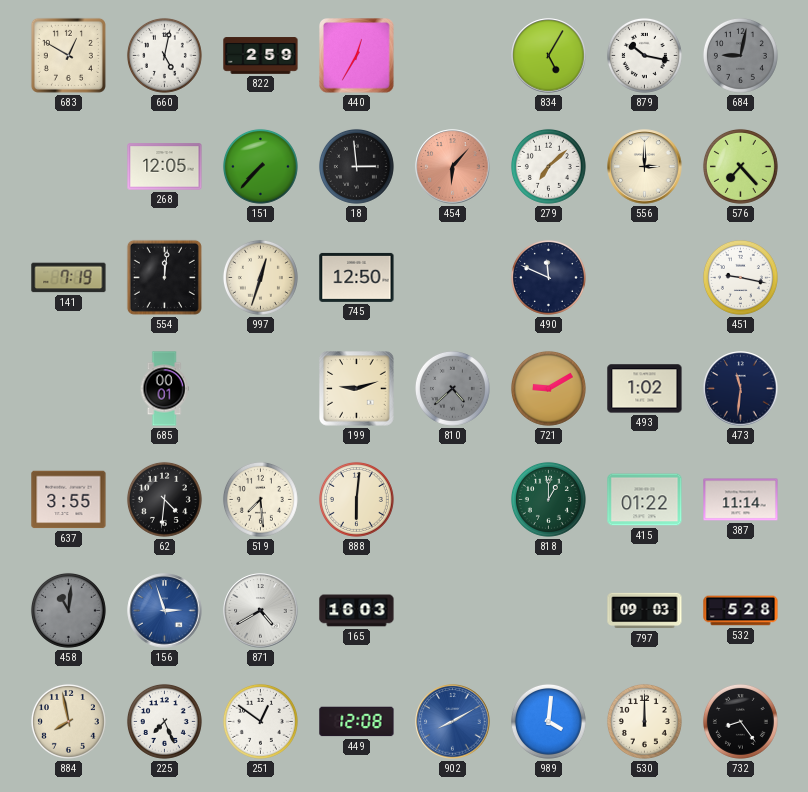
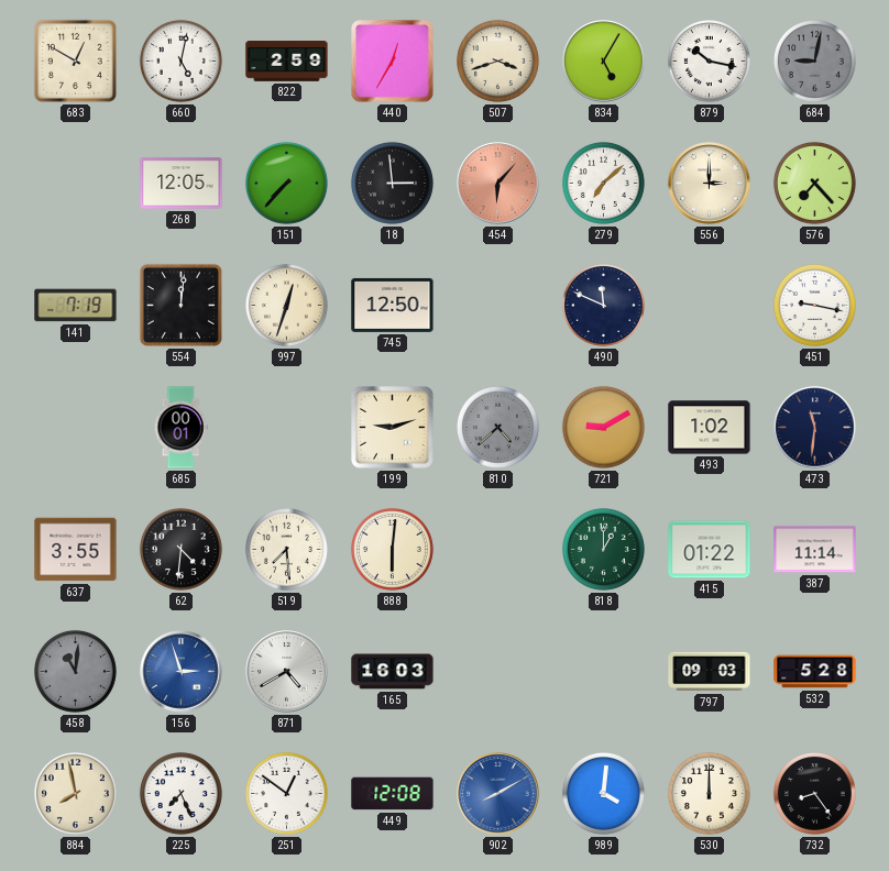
507: none -> 3:42 (497, 60)
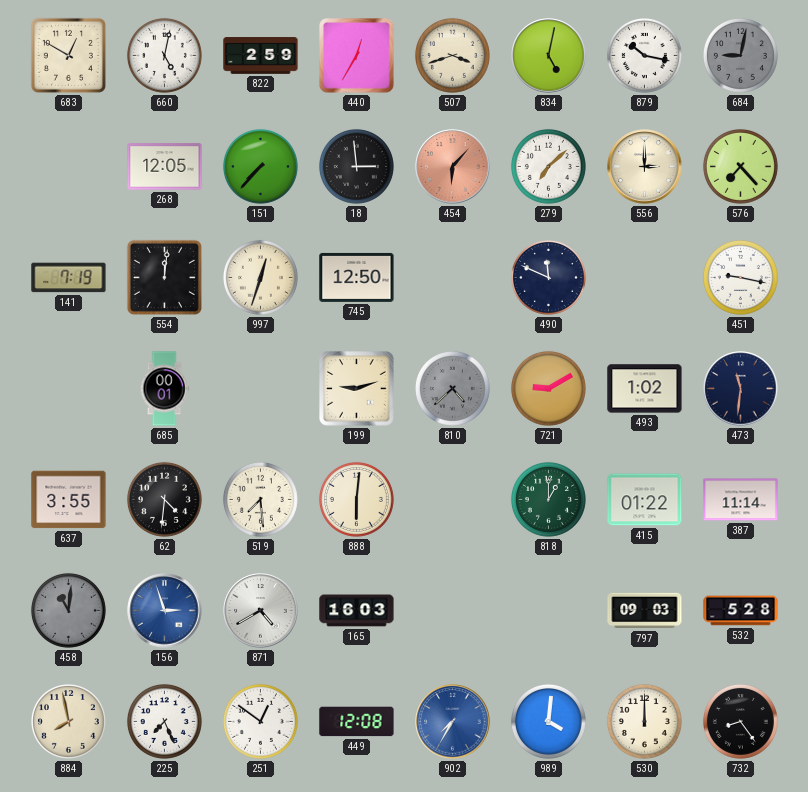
834: 5:05 -> 5:02 (549, 56)
902: 8:10 -> 7:35 (453, 722)
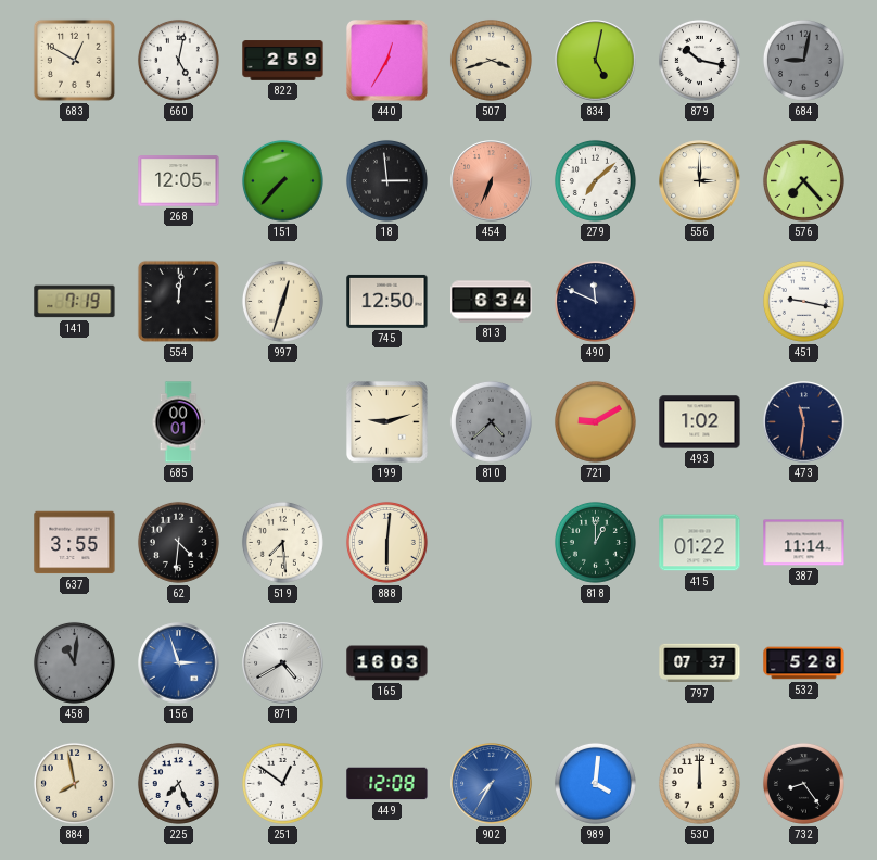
454: 6:07 -> 6:34 (492, 181)
813: none -> 6:34 (492, 302)
797: 09:03 -> 07:37 (700, 663)
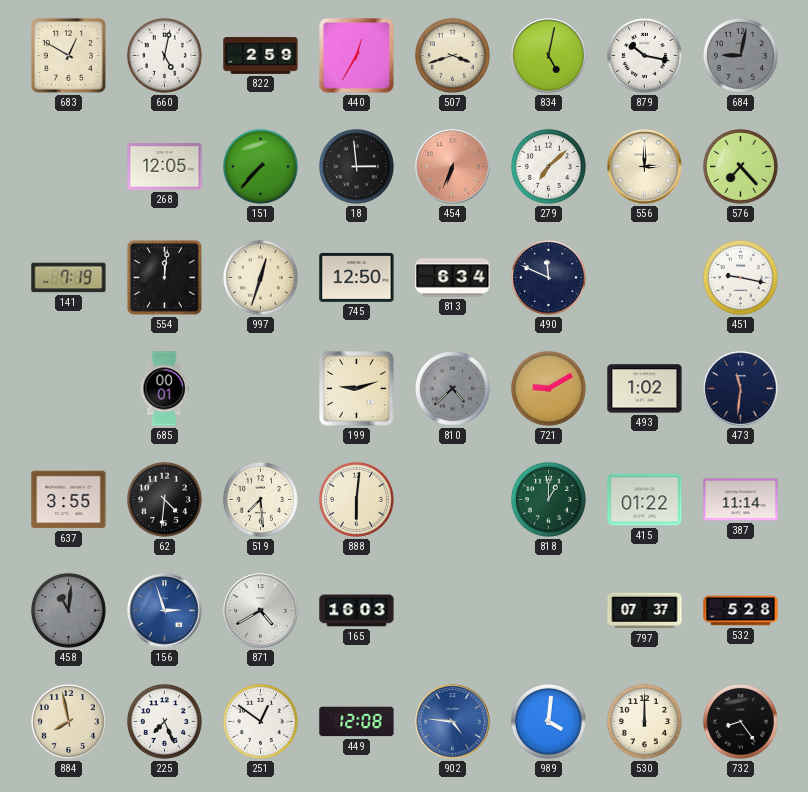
902: 7:35 -> 4:46 (453, 722)
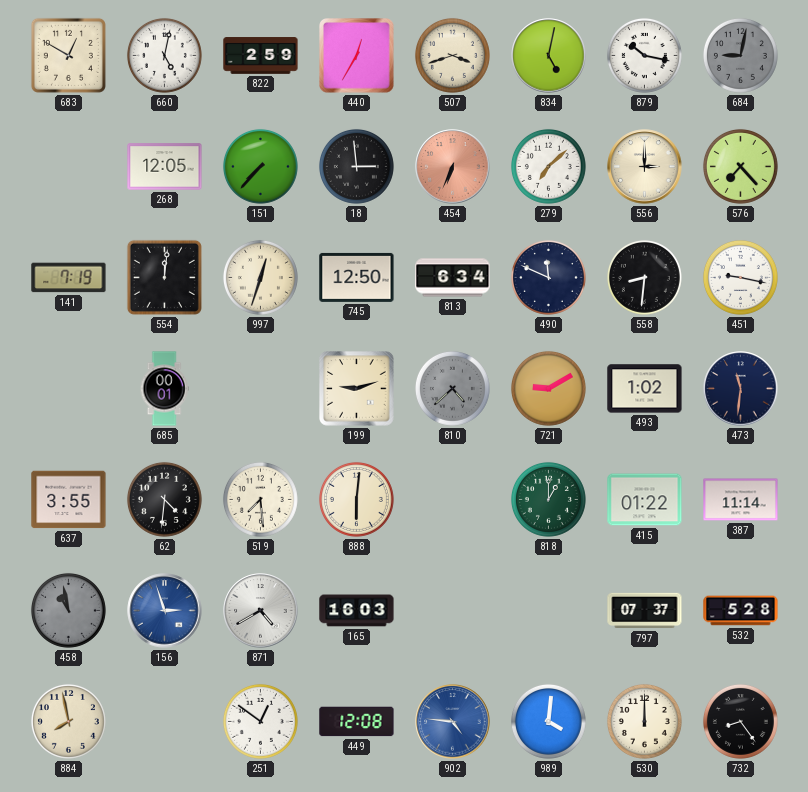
558: none -> 8:31 (644, 277)
458: 11:01 -> 10:58 (68, 610)
225: 7:26 -> none (164, 721)
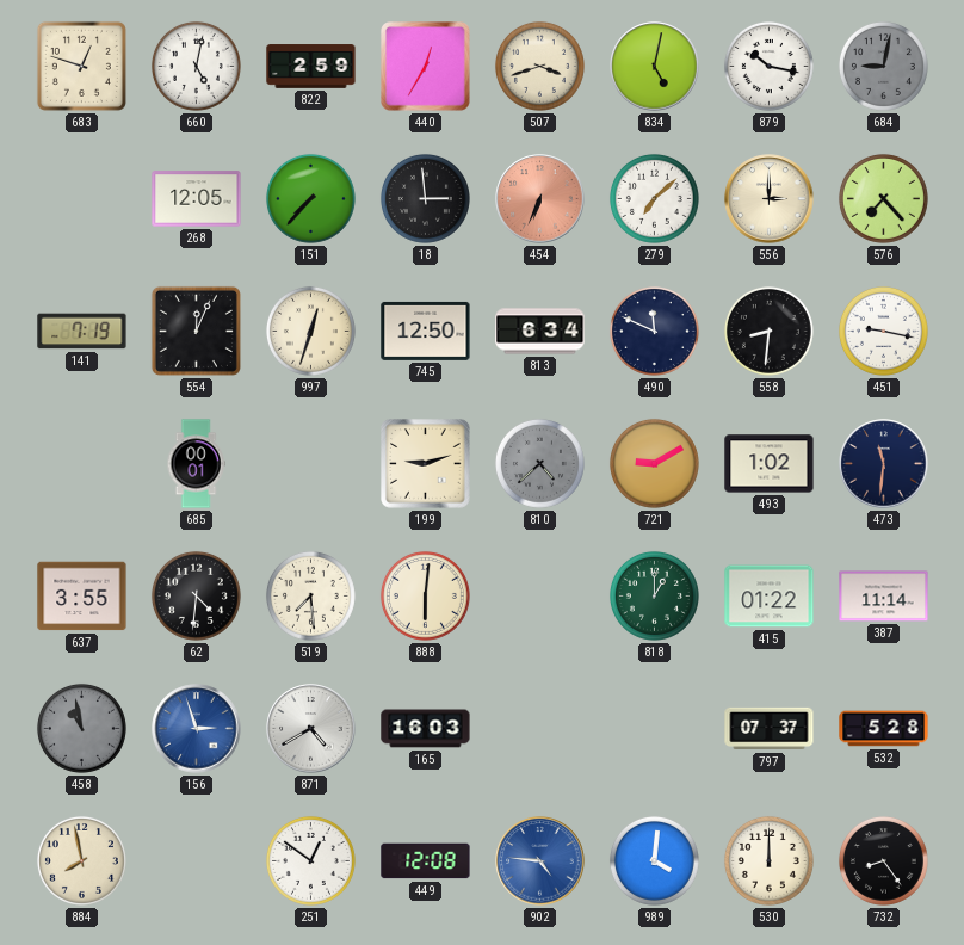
683: 12:50 -> 12:48 (81, 66)
554: 12:01 -> 12:04 (196, 331)
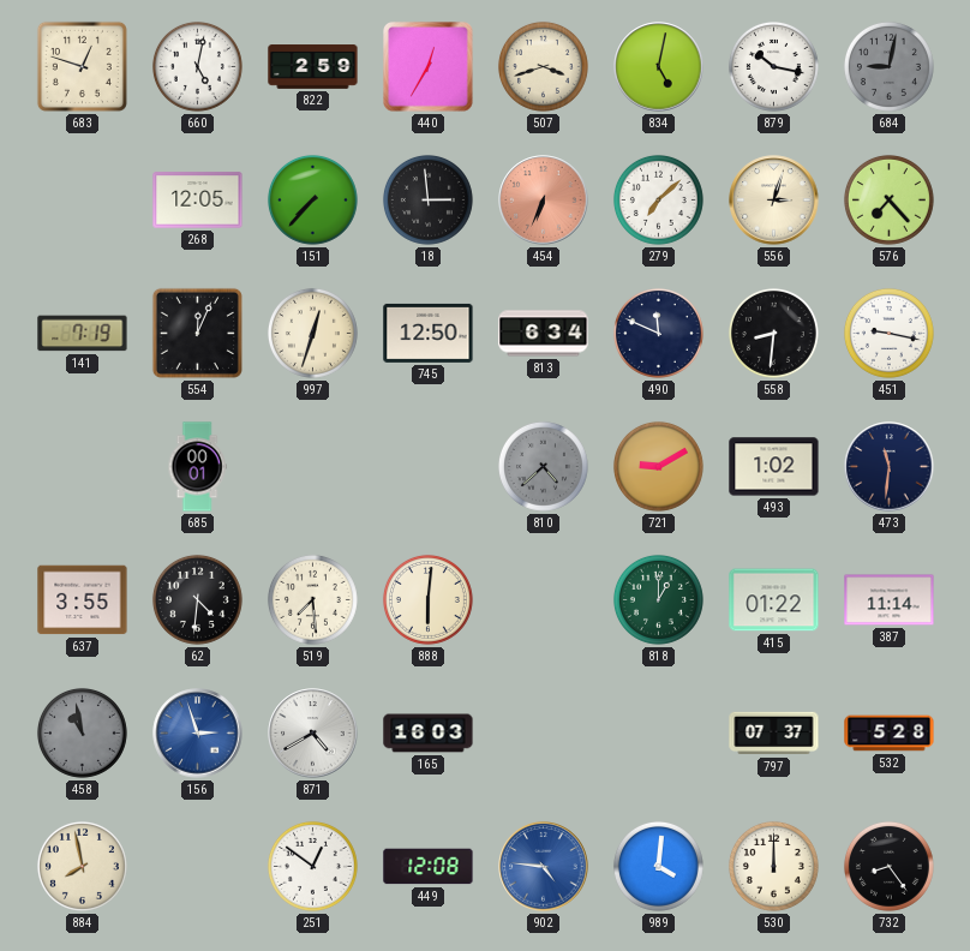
556: 3:00 -> 3:03 (774, 201)
199: 9:12 -> none (426, 464)
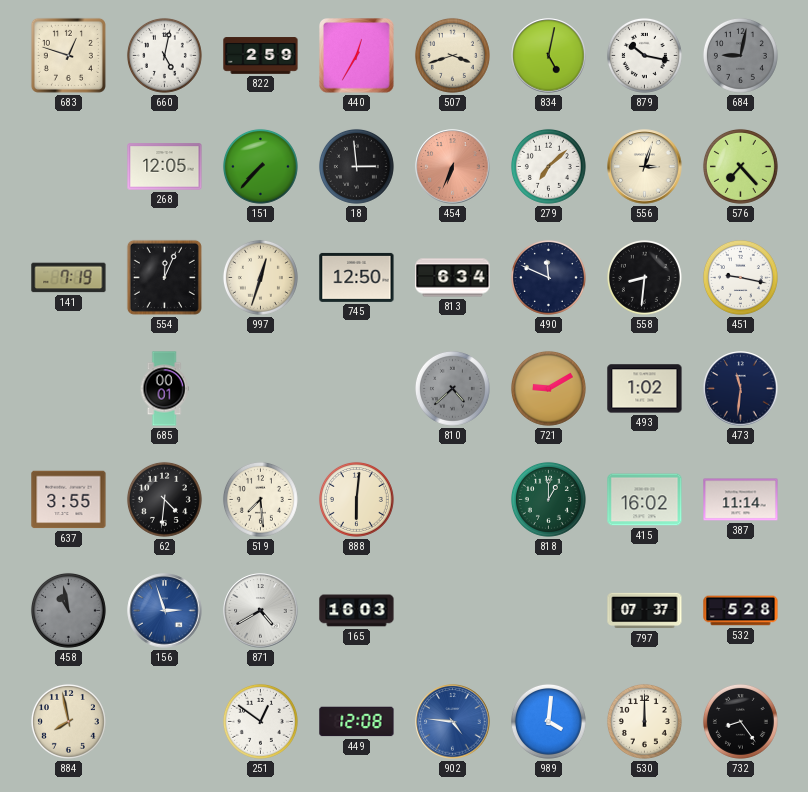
415: 01:22 -> 16:02 (645, 500)
